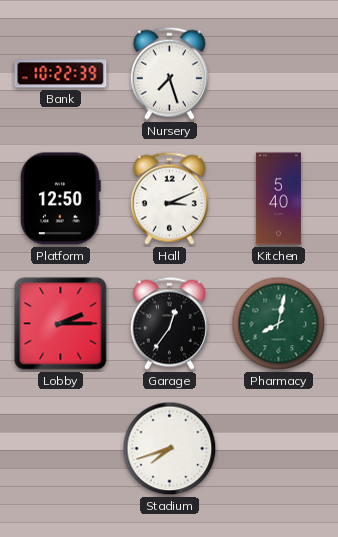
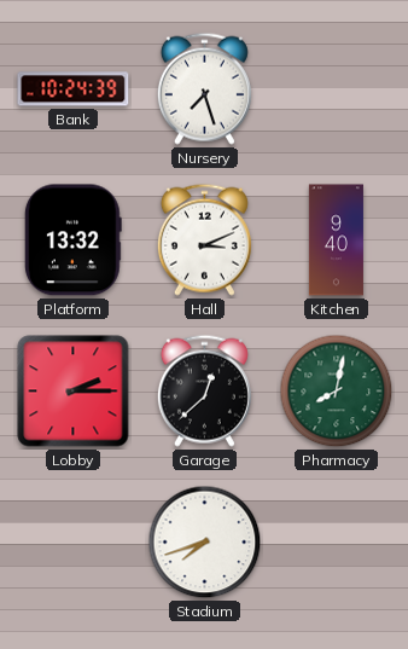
Bank: 10:22 -> 10:24 (74, 89)
Platform: 12:50 -> 13:32 (72, 241)
Kitchen: 5:40 -> 9:40 (336, 241)
Garage: 12:36 -> 12:38 (204, 390)
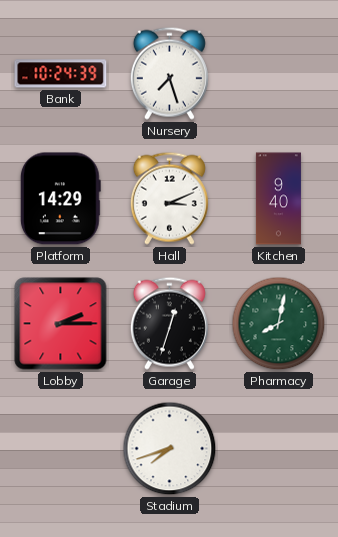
Platform: 13:32 -> 14:29 (60, 199)
Garage: 12:38 -> 12:33 (169, 323)
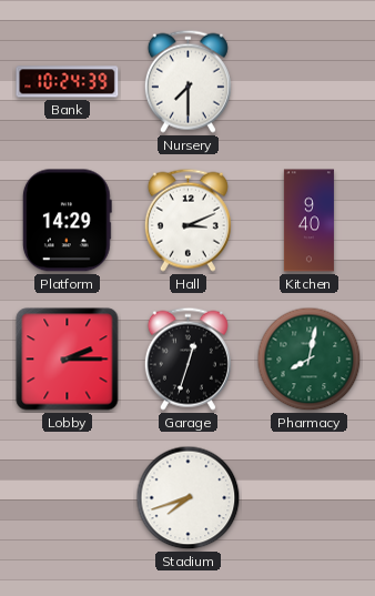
Nursery: 7:27 -> 7:30 (187, 81)
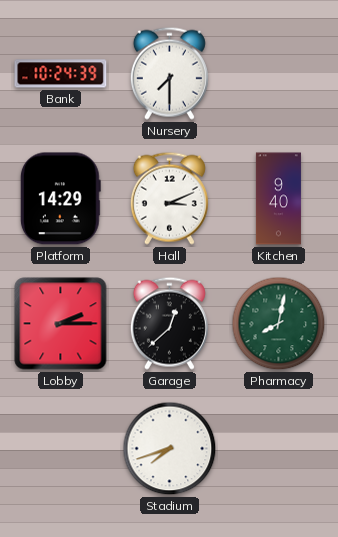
Garage: 12:33 -> 12:38 (169, 323)
